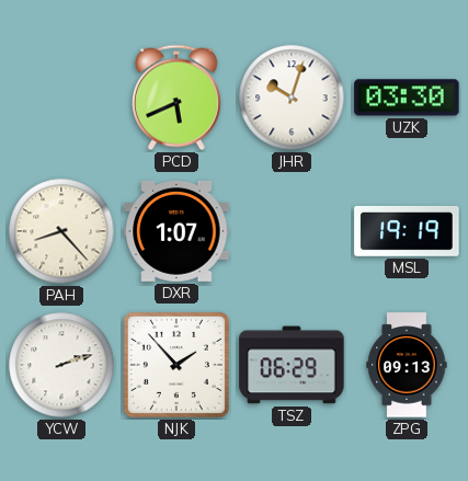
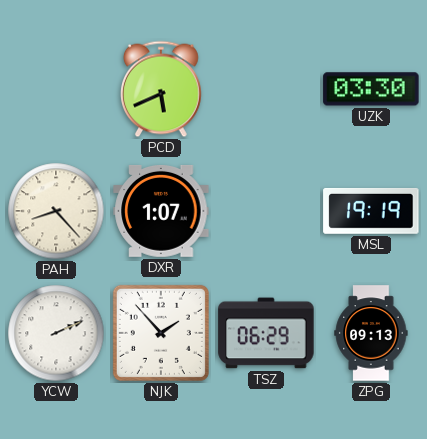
JHR: 10:03 -> none (292, 98)
YCW: 2:12 -> 2:11 (56, 333)
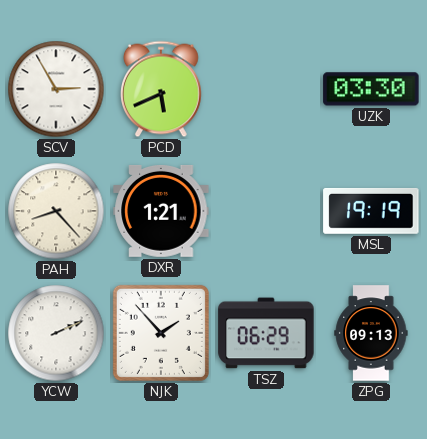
SCV: none -> 2:55 (56, 89)
DXR: 1:07 -> 1:21 (161, 211)
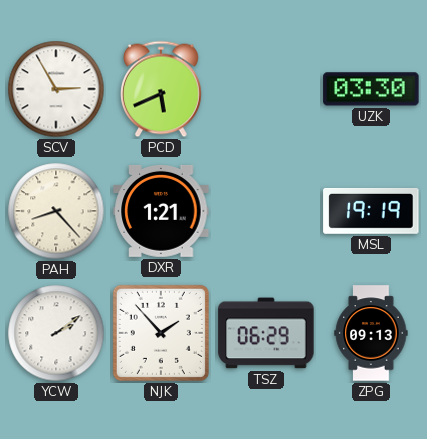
YCW: 2:11 -> 2:09 (56, 333)
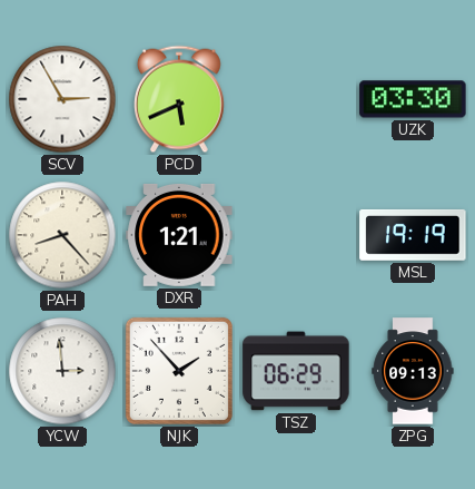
YCW: 2:09 -> 2:59 (62, 371)
